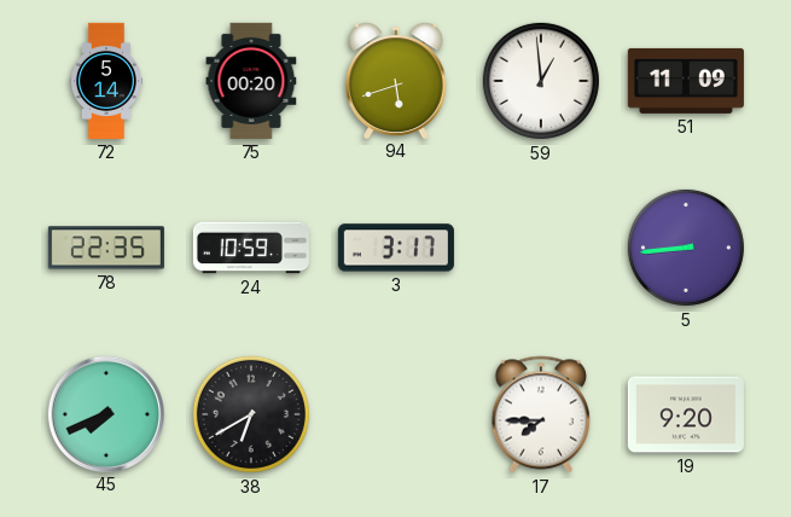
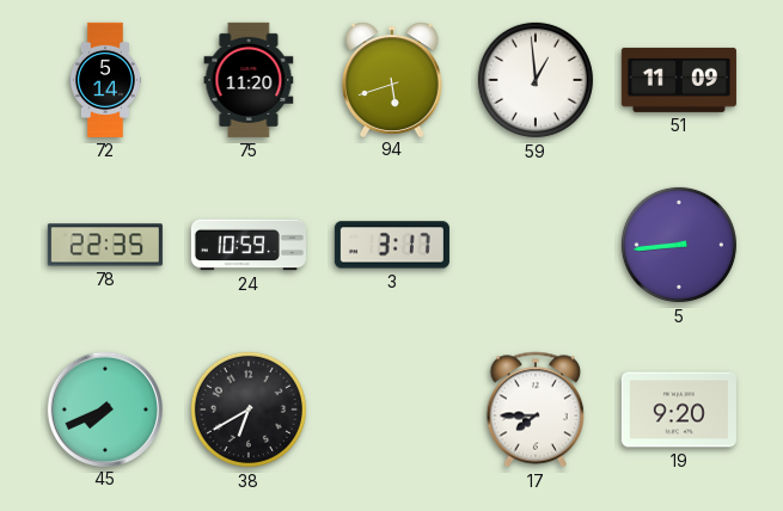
75: 00:20 -> 11:20 (249, 80)
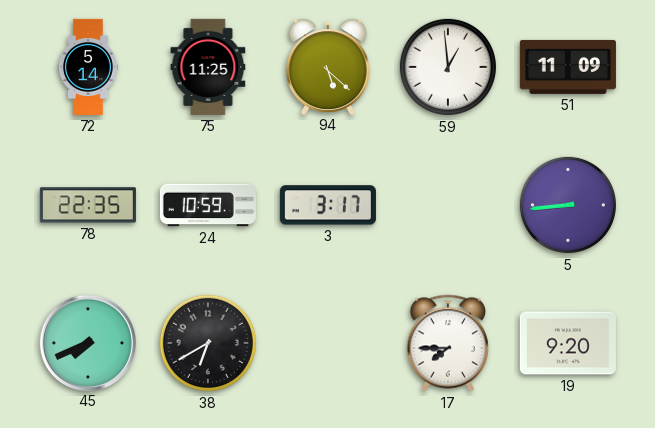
75: 11:20 -> 11:25 (208, 67)
94: 5:42 -> 5:22 (328, 66)
